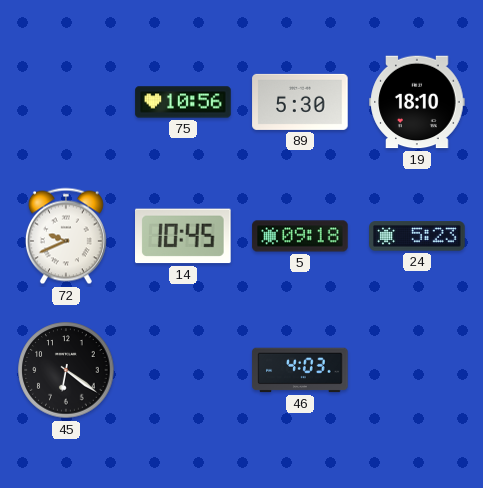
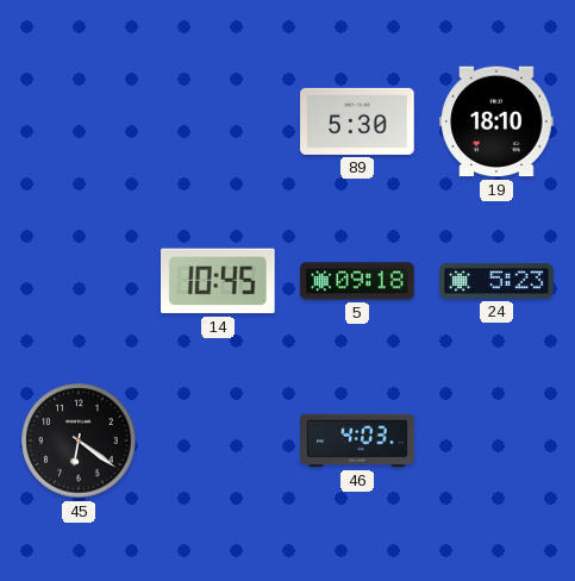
75: 10:56 -> none (183, 102)
72: 9:41 -> none (66, 236)
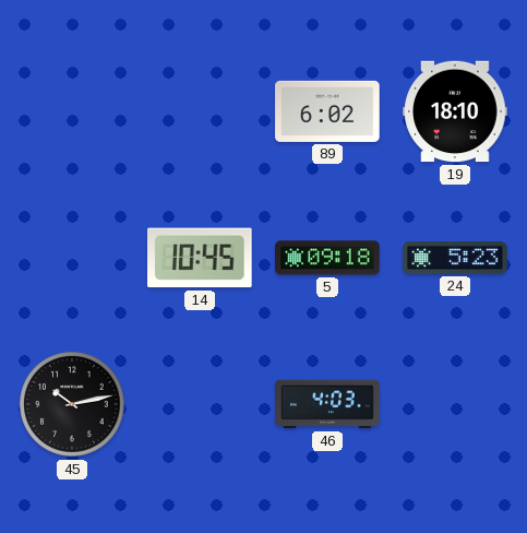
89: 5:30 -> 6:02 (327, 111)
45: 6:21 -> 10:13 (72, 404)
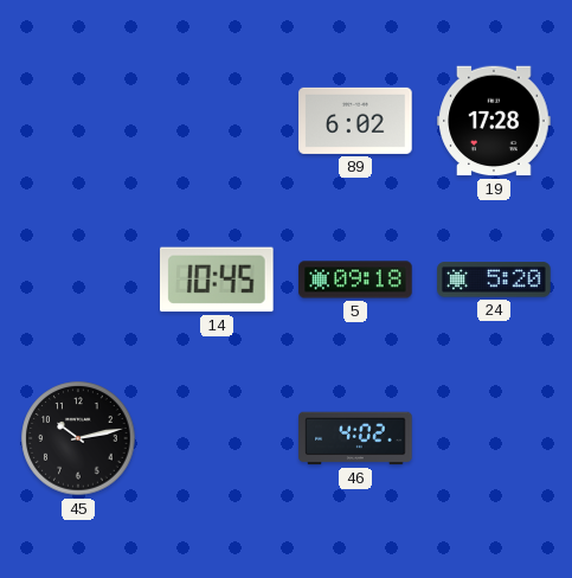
19: 18:10 -> 17:28 (494, 121)
24: 5:23 -> 5:20 (494, 280)
46: 4:03 -> 4:02 (355, 438)
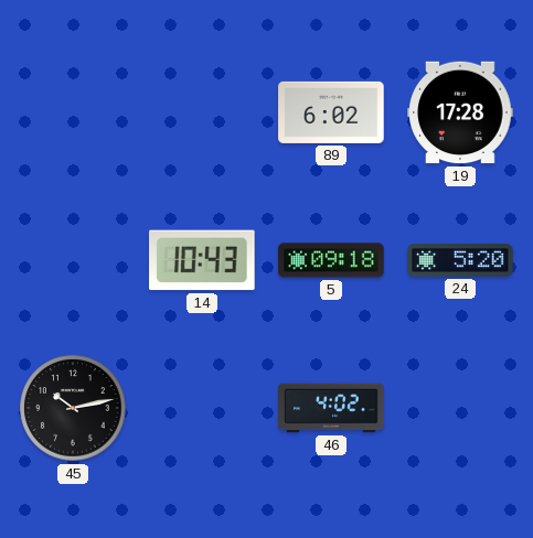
14: 10:45 -> 10:43 (203, 260)
